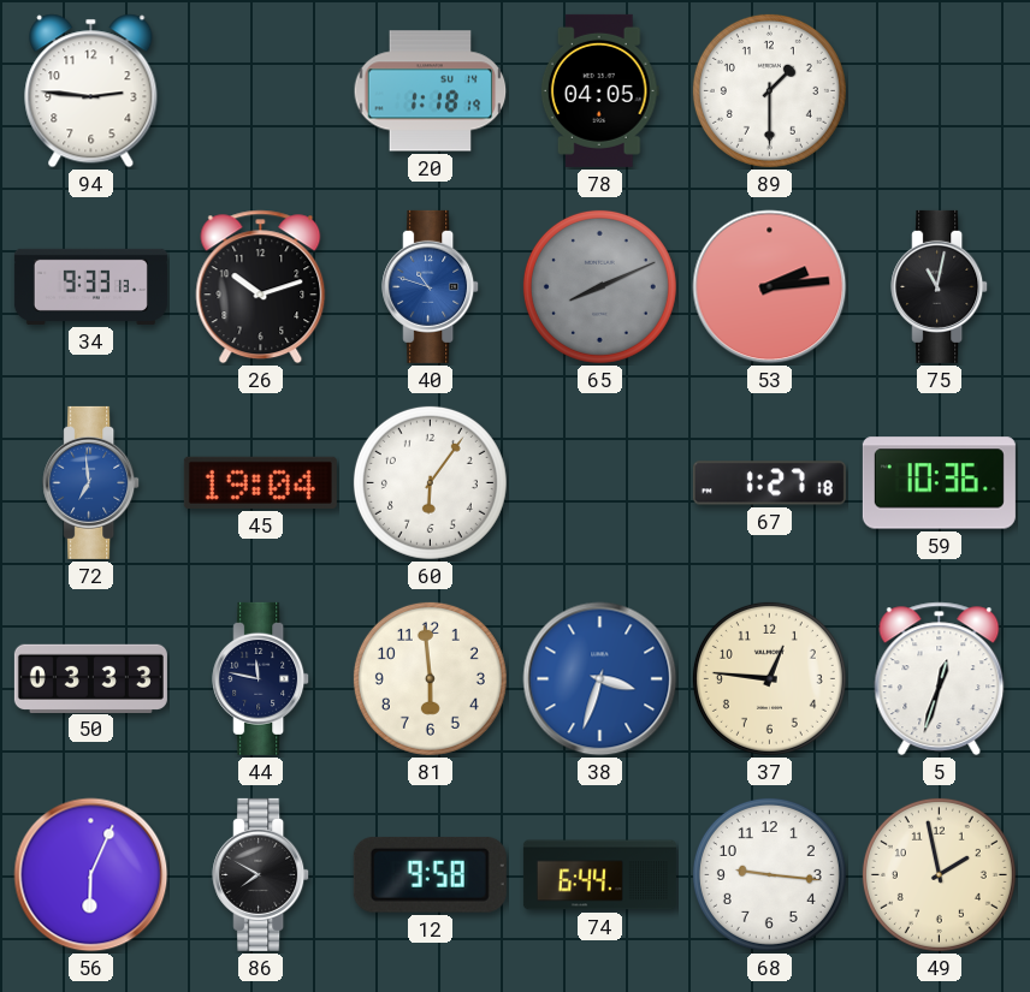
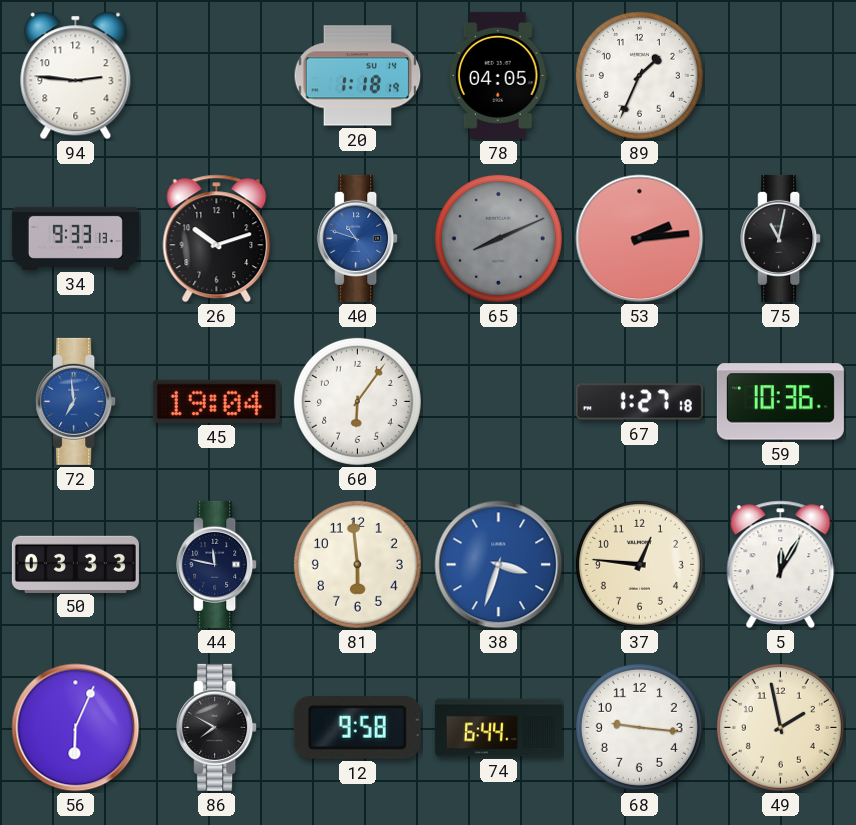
89: 1:30 -> 1:34 (639, 75)
5: 12:33 -> 12:05 (781, 565)
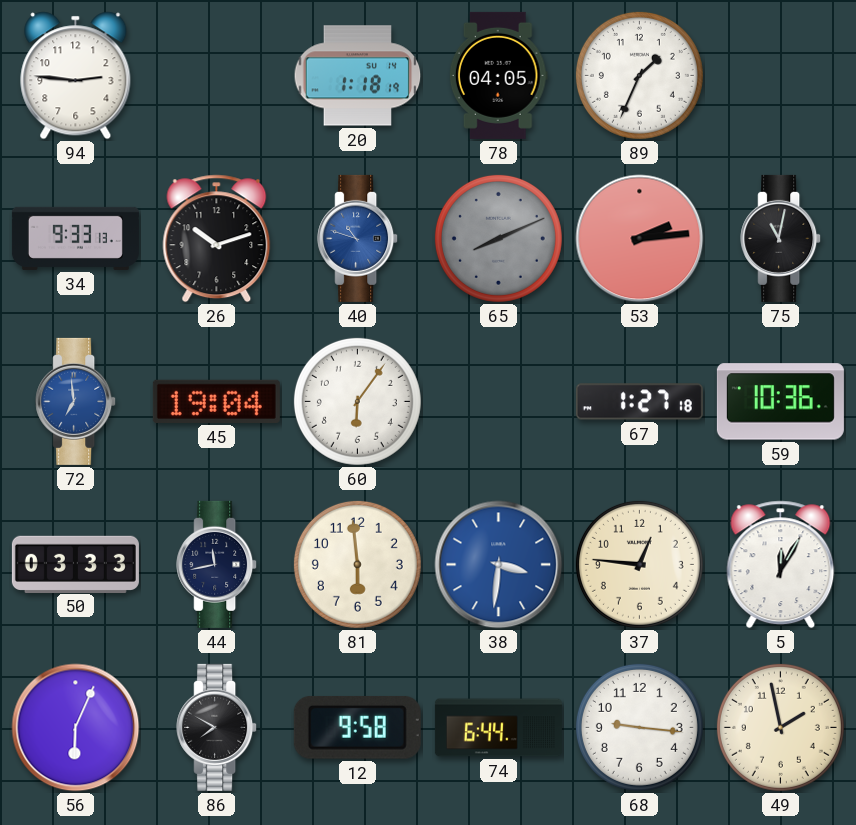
44: 11:47 -> 11:43 (217, 564)
38: 3:33 -> 3:31 (499, 565)
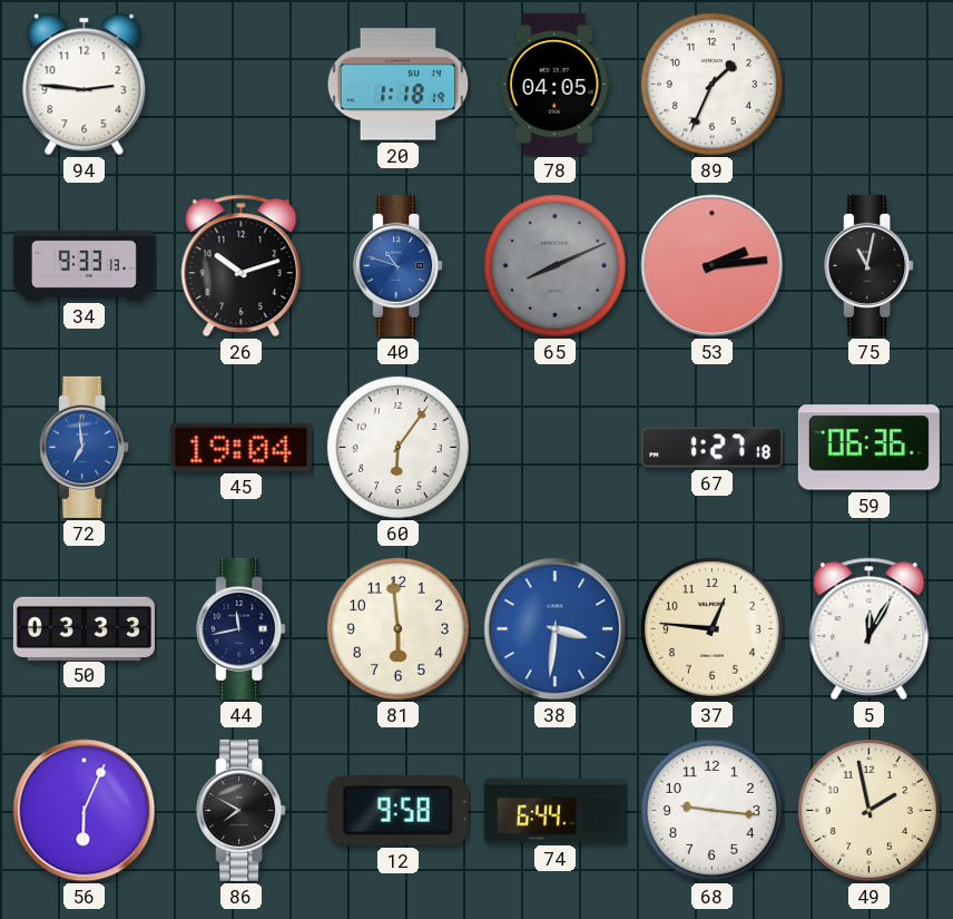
59: 10:36 -> 06:36 (868, 448)
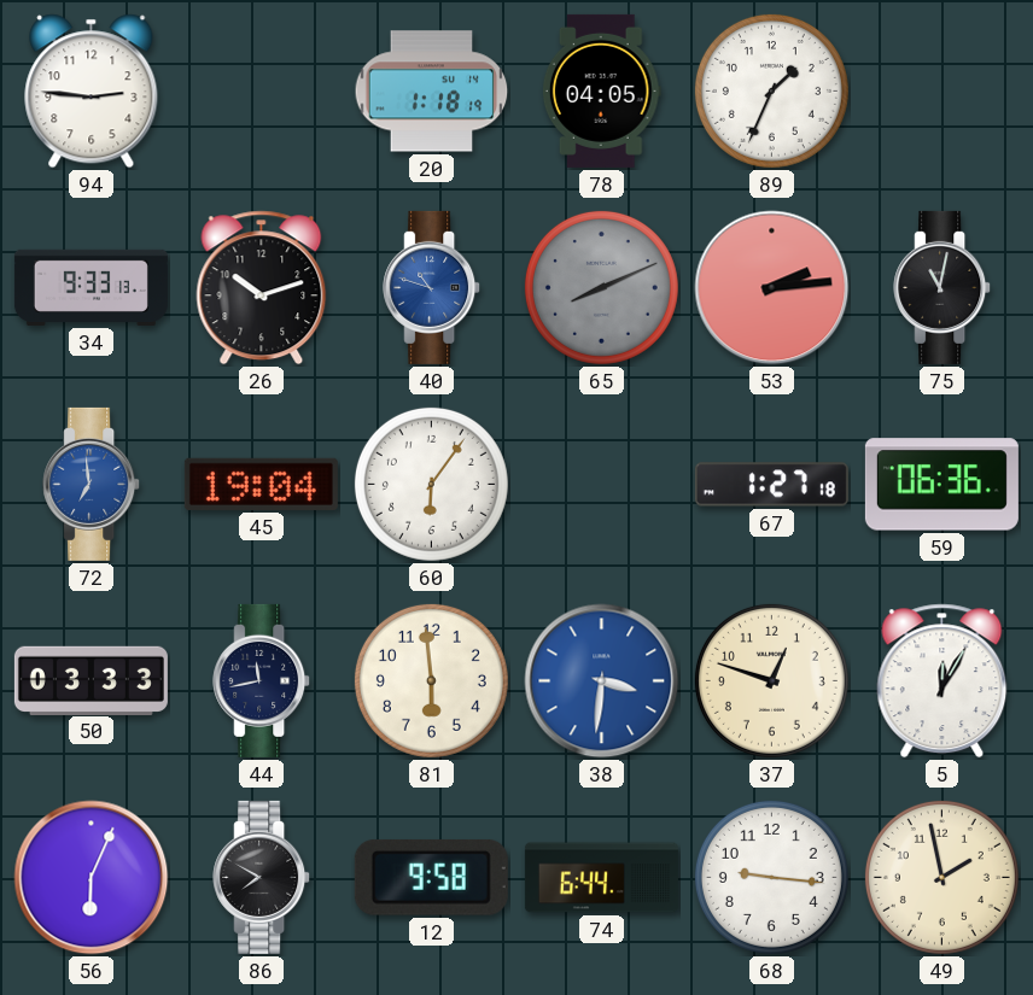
37: 12:46 -> 12:48 (771, 680)
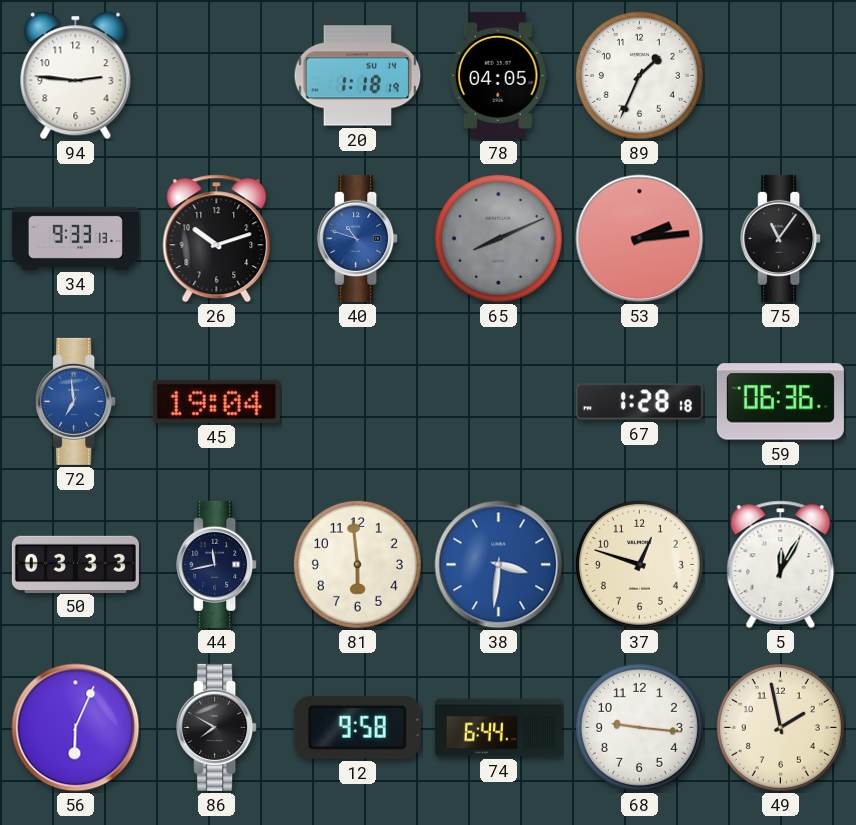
75: 11:02 -> 11:06 (781, 238)
60: 6:06 -> none (431, 484)
67: 1:27 -> 1:28 (639, 402)
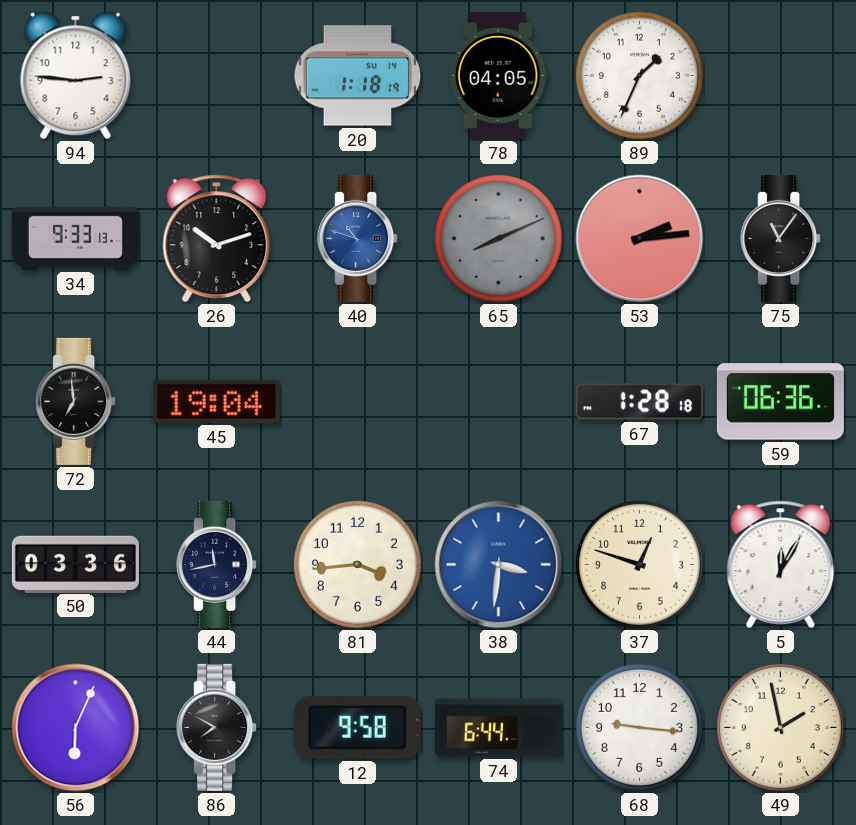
72 dial: blue -> black (76, 401)
50: 03:33 -> 03:36 (75, 564)
81: 5:59 -> 3:44 (357, 564)
